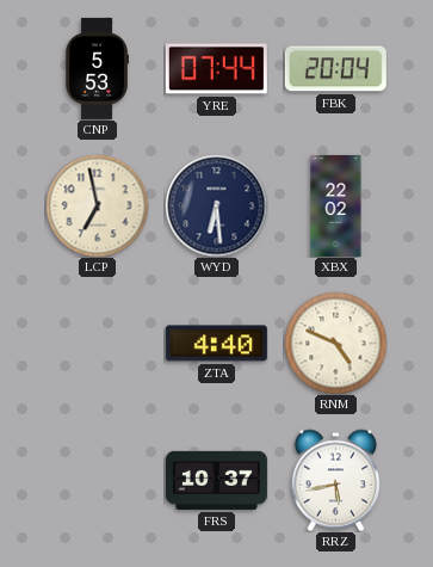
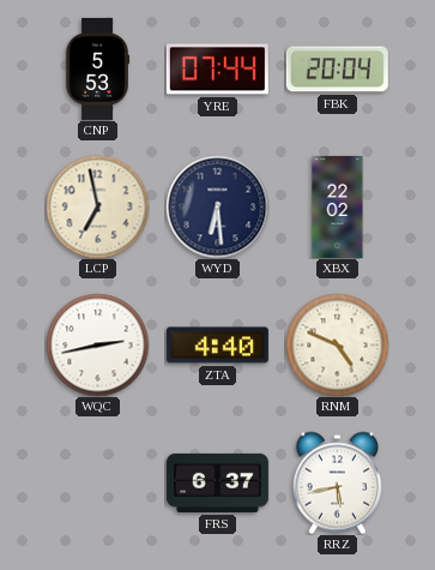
WQC: none -> 2:43 (97, 344)
FRS: 10:37 -> 6:37 (217, 482)
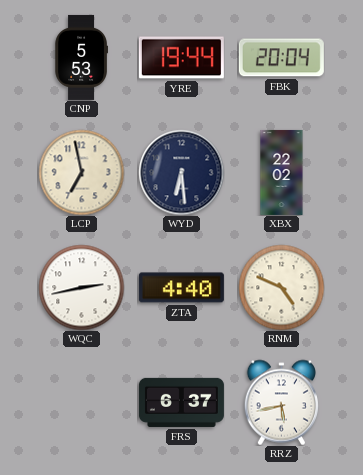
YRE: 07:44 -> 19:44 (181, 58)
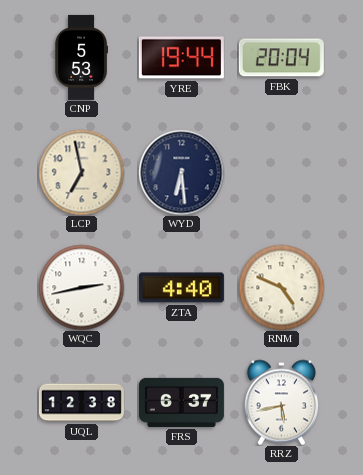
XBX: 22:02 -> none (282, 172)
UQL: none -> 12:38 (81, 403)
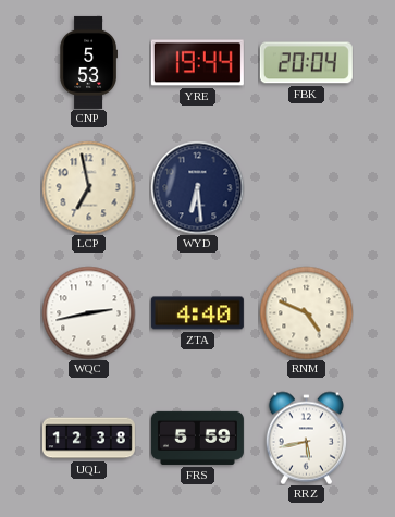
FRS: 6:37 -> 5:59 (197, 438)
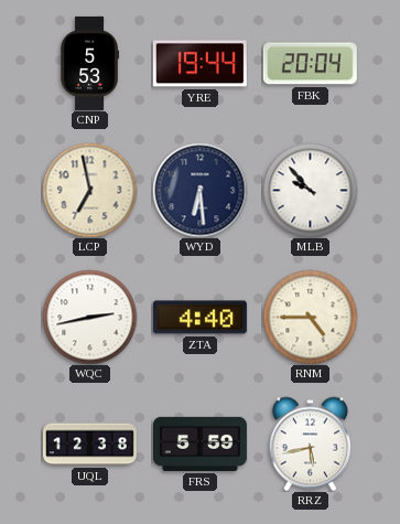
MLB: none -> 9:53 (310, 190)
RNM: 4:49 -> 4:45 (310, 317)
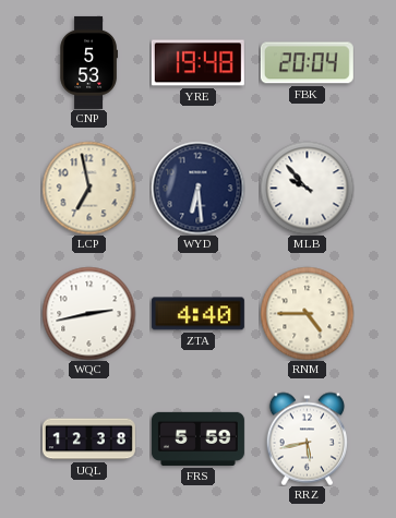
YRE: 19:44 -> 19:48 (197, 63)
